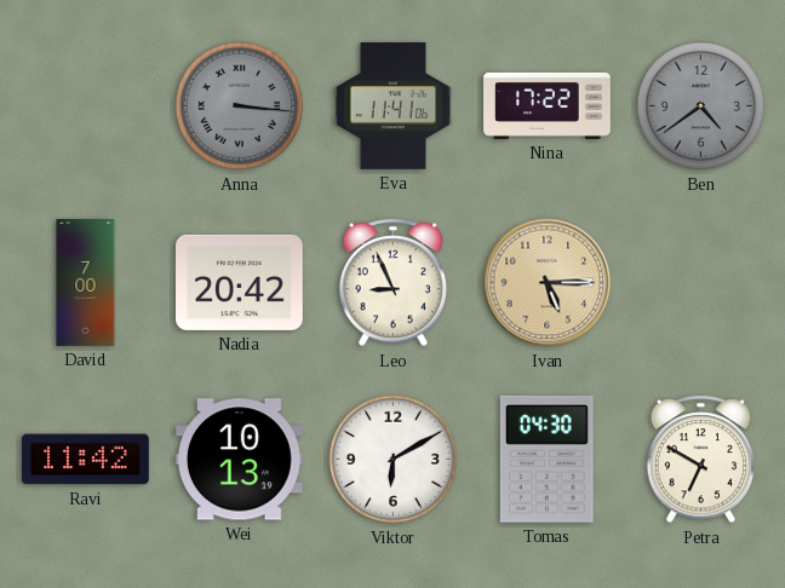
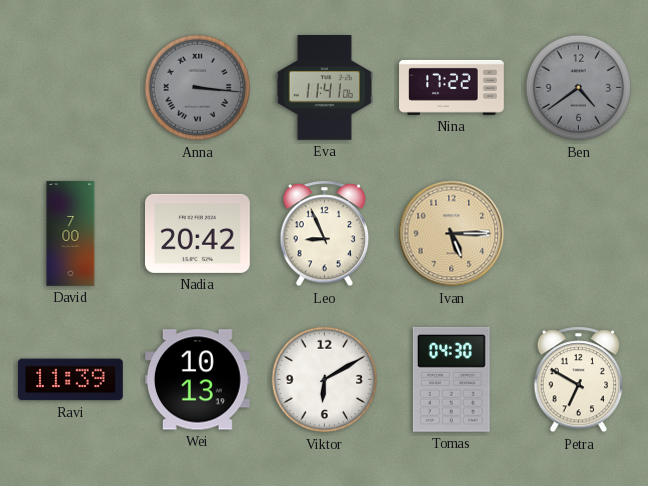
Ravi: 11:42 -> 11:39 (71, 380)
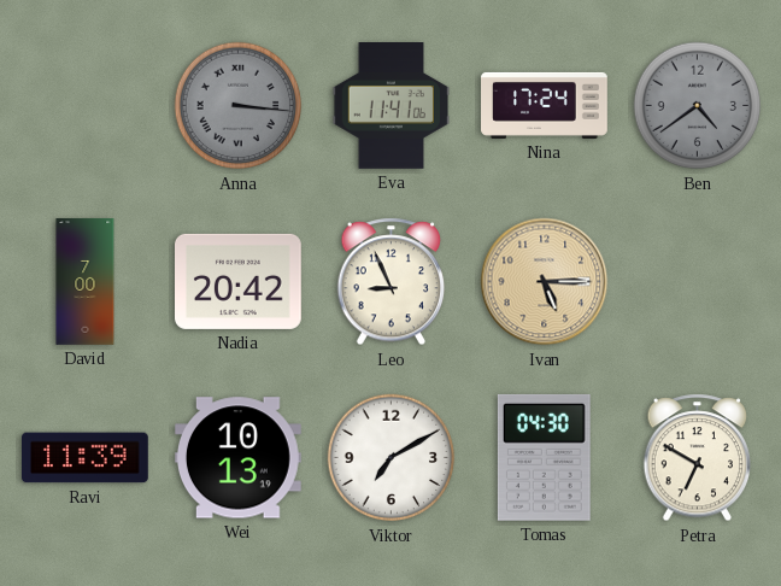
Nina: 17:22 -> 17:24 (545, 105)
Viktor: 6:10 -> 7:10 (392, 458)
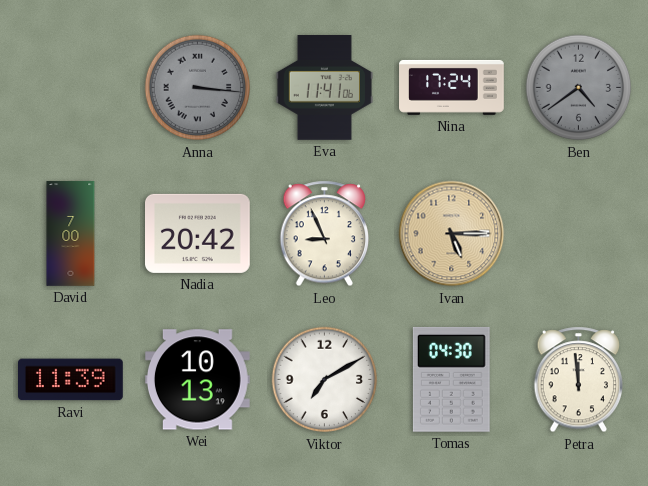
Petra: 6:50 -> 11:59 (579, 380)
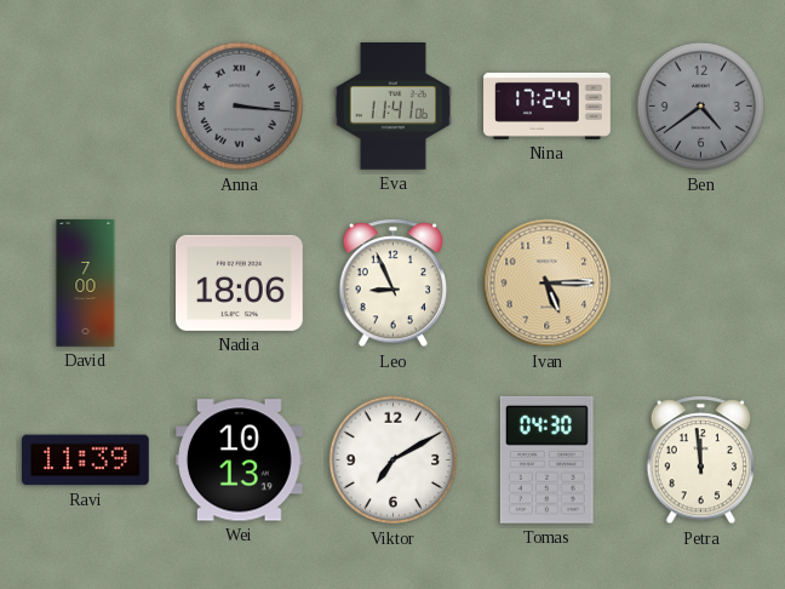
Nadia: 20:42 -> 18:06 (240, 282)
